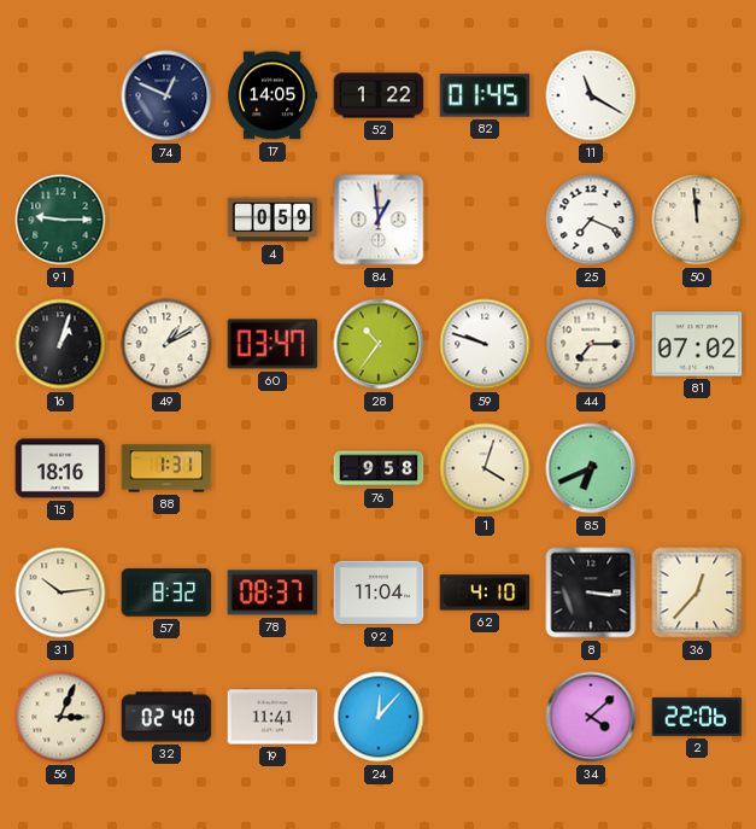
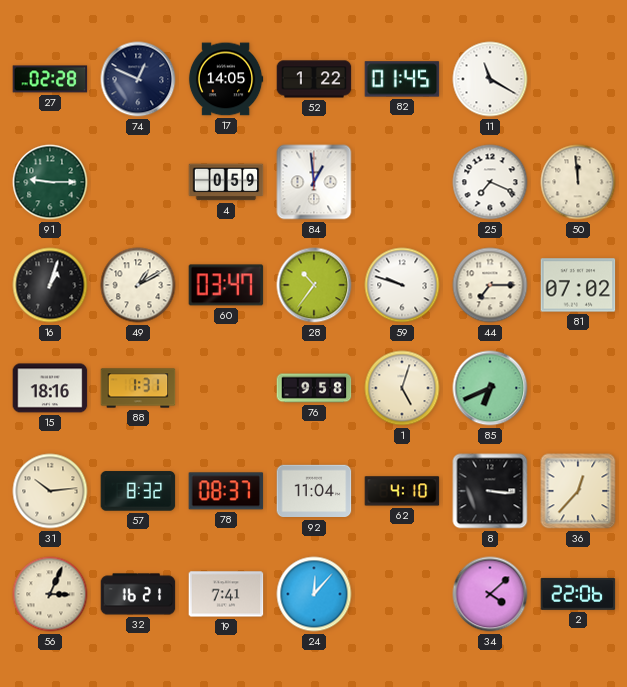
27: none -> 02:28 (50, 79)
1: 4:03 -> 5:03 (402, 388)
32: 02:40 -> 16:21 (138, 594)
19: 11:41 -> 7:41 (226, 594)
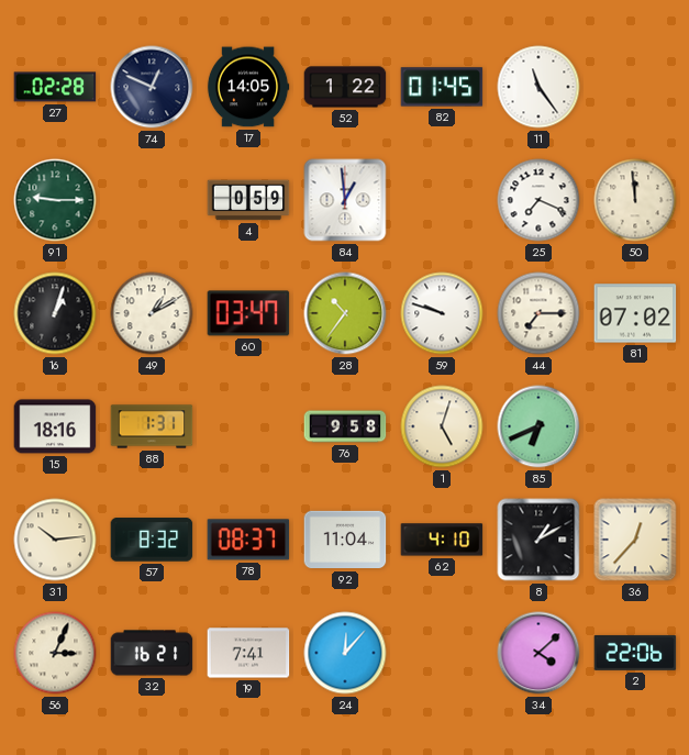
11: 11:20 -> 11:24 (538, 87)
8: 3:16 -> 1:10 (538, 540)
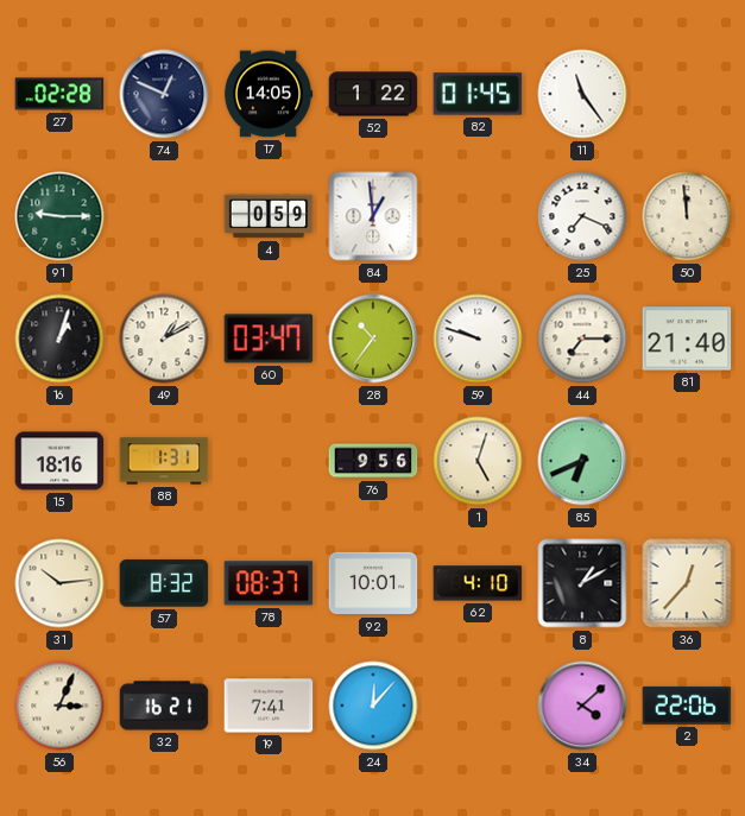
81: 07:02 -> 21:40 (687, 339)
76: 9:58 -> 9:56 (373, 461)
92: 11:04 -> 10:01 (373, 583)
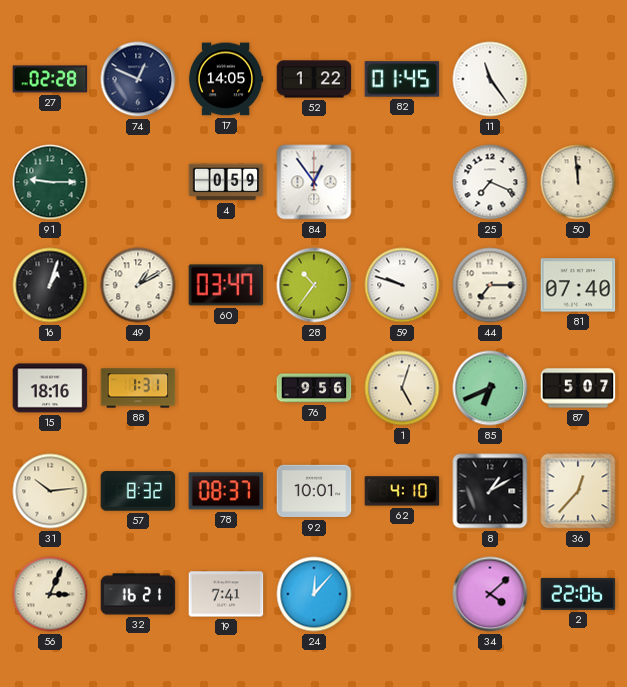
84: 12:59 -> 12:54 (314, 182)
81: 21:40 -> 07:40 (578, 285)
87: none -> 5:07 (578, 388)
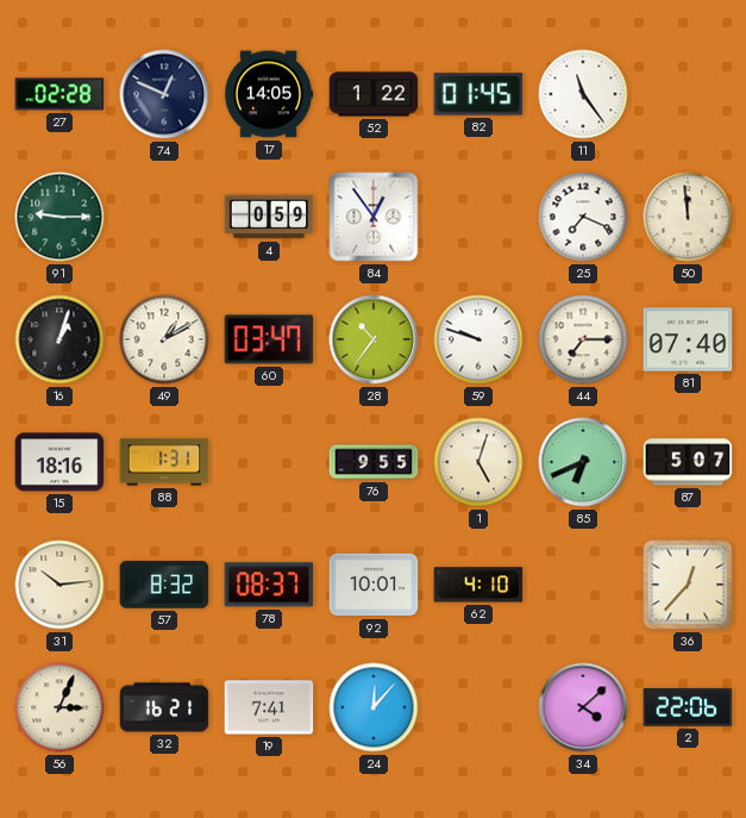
76: 9:56 -> 9:55 (374, 462)
8: 1:10 -> none (490, 491)
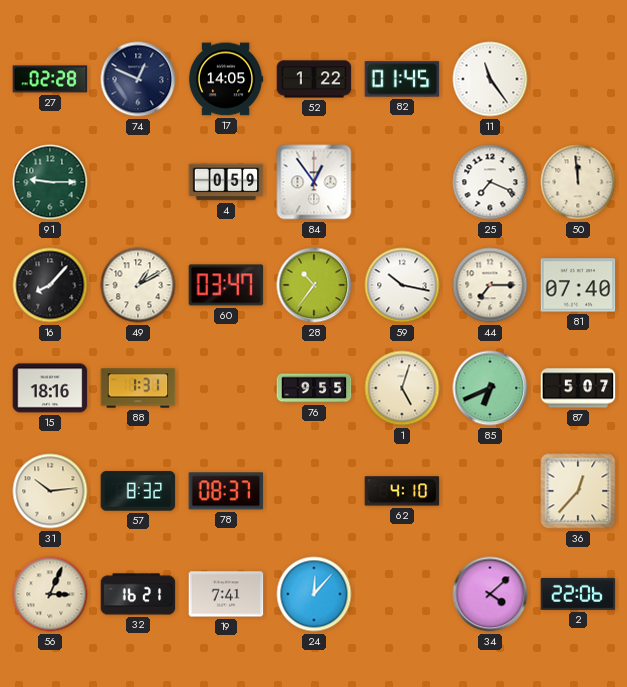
16: 1:03 -> 8:07 (50, 285)
59: 9:48 -> 10:17 (402, 285)
92: 10:01 -> none (374, 585)
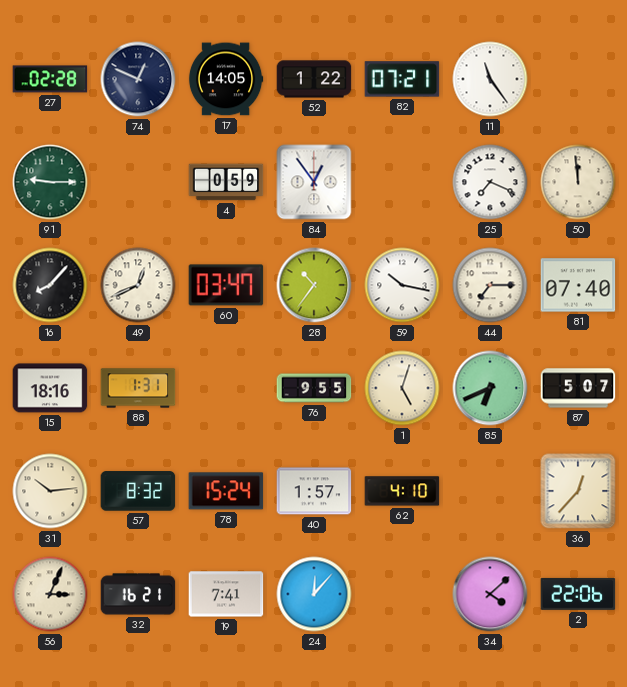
82: 01:45 -> 07:21 (402, 79)
49: 1:10 -> 12:41 (138, 285)
78: 08:37 -> 15:24 (226, 491)
40: none -> 1:57 (314, 491)
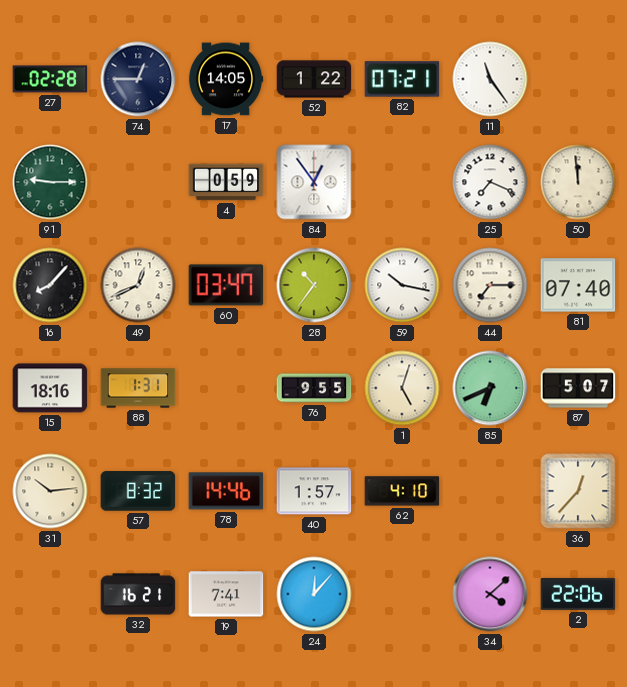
74: 12:49 -> 12:45 (138, 79)
78: 15:24 -> 14:46 (226, 491)
56: 3:04 -> none (50, 594)
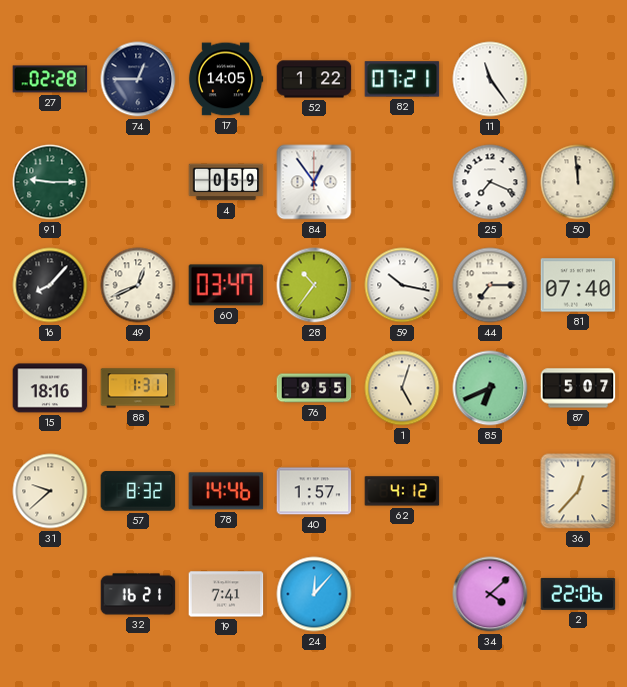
31: 10:14 -> 9:38 (50, 491)
62: 4:10 -> 4:12 (402, 491)
